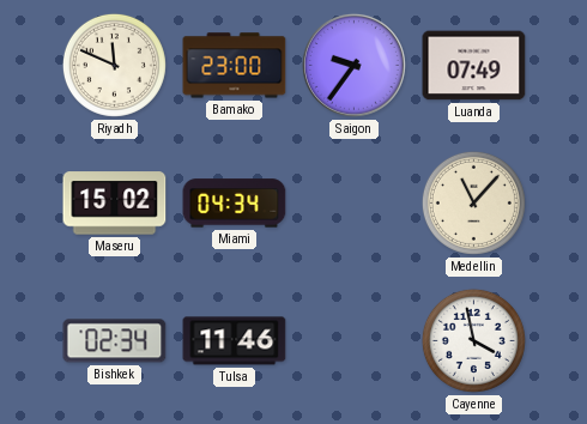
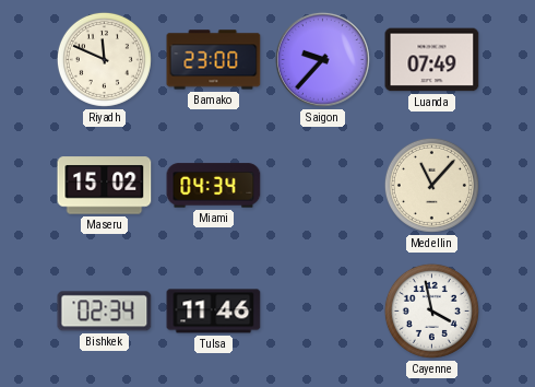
Saigon: 9:36 -> 9:37 (322, 59)
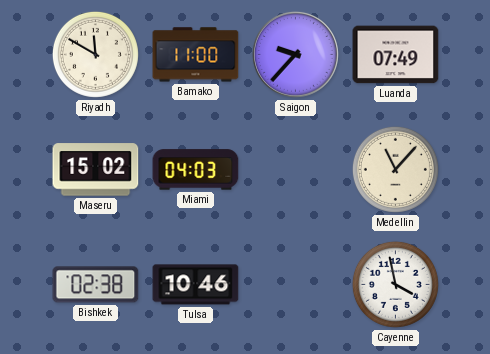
Riyadh: 11:49 -> 11:50 (95, 54)
Bamako: 23:00 -> 11:00 (196, 55)
Miami: 04:34 -> 04:03 (196, 170)
Bishkek: 02:34 -> 02:38 (96, 285)
Tulsa: 11:46 -> 10:46 (196, 285)
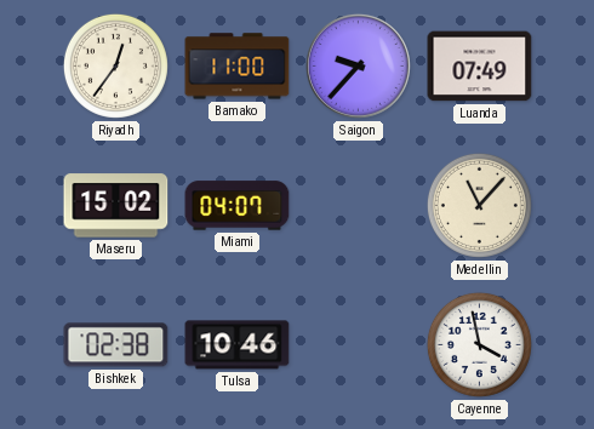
Riyadh: 11:50 -> 12:36 (115, 65)
Miami: 04:03 -> 04:07 (238, 206)
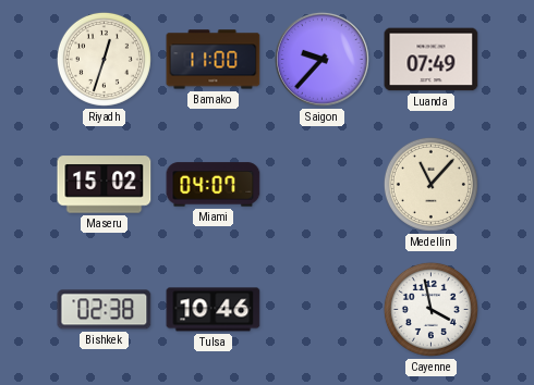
Riyadh: 12:36 -> 12:33 (104, 59)
